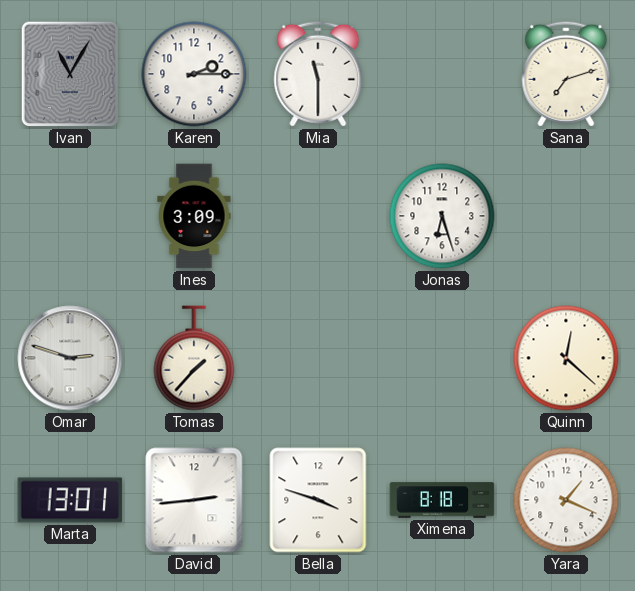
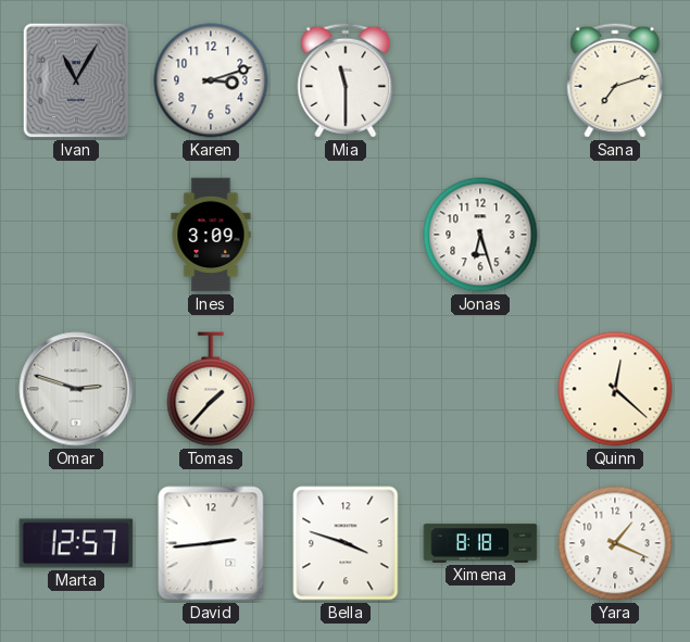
Karen: 2:15 -> 3:12 (211, 80)
Marta: 13:01 -> 12:57 (76, 543)
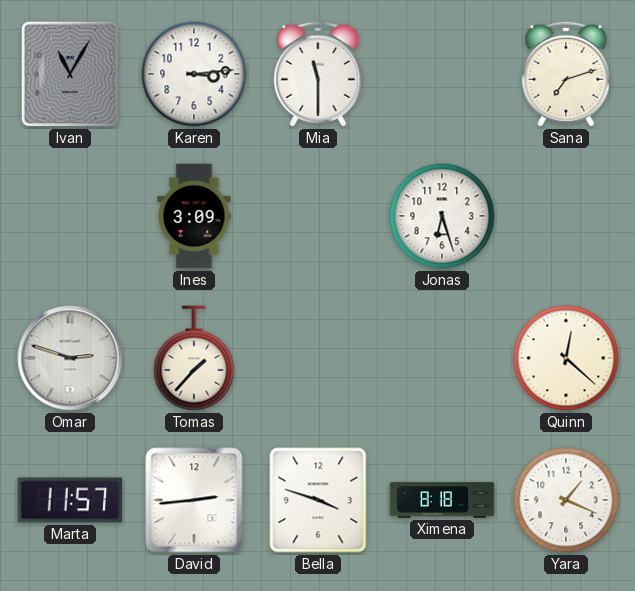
Karen: 3:12 -> 3:14 (194, 74)
Marta: 12:57 -> 11:57 (70, 500)
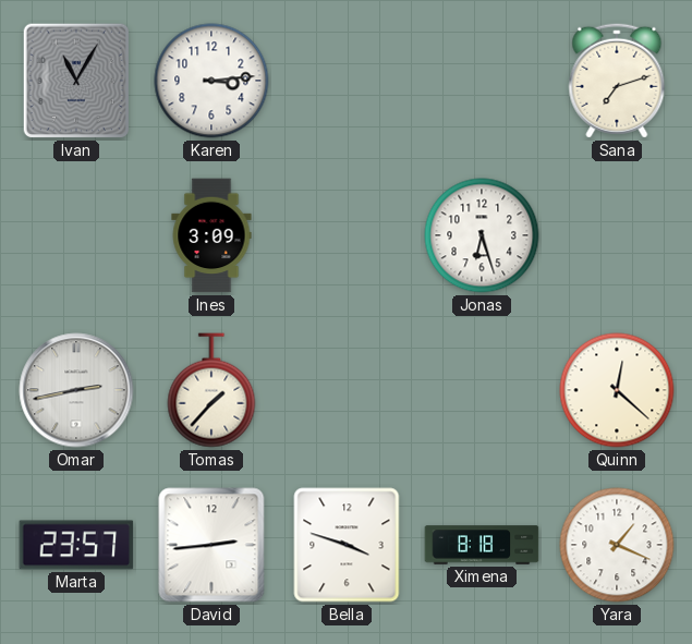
Mia: 11:30 -> none (318, 74)
Omar: 2:48 -> 2:43 (76, 390)
Marta: 11:57 -> 23:57 (76, 545)
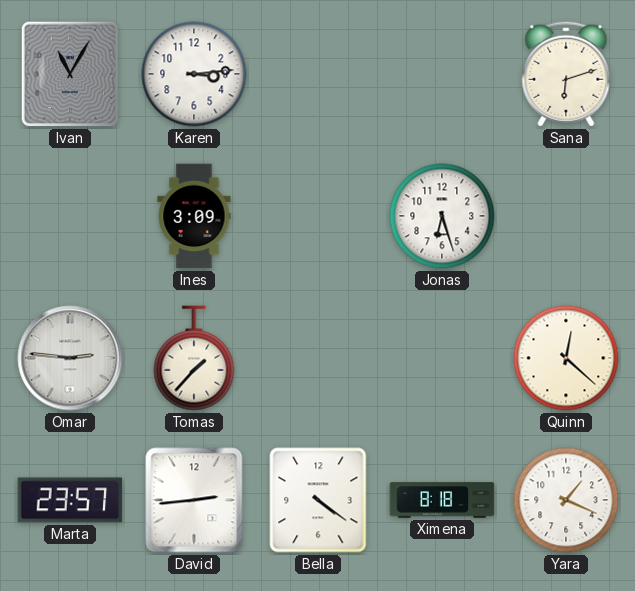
Sana: 7:12 -> 6:12 (566, 74)
Omar: 2:43 -> 2:46 (70, 358)
Bella: 3:48 -> 4:21 (318, 500)
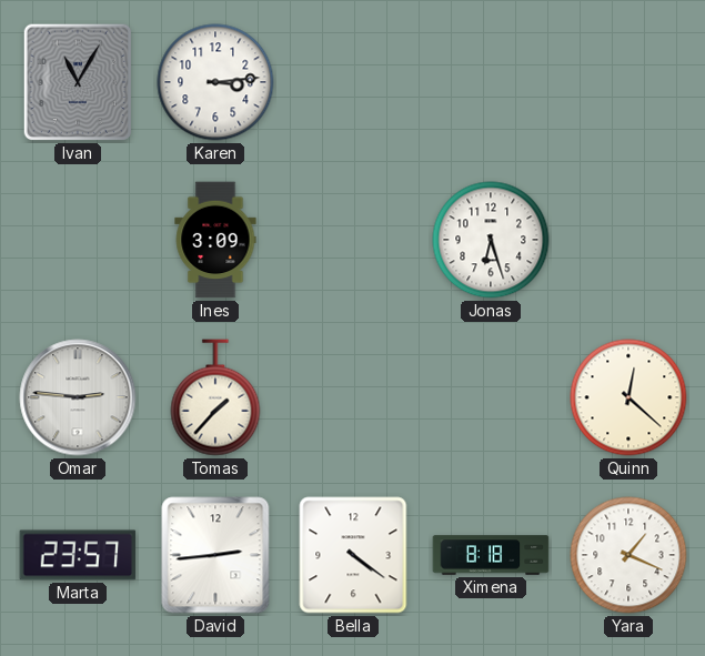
Sana: 6:12 -> none (566, 74)
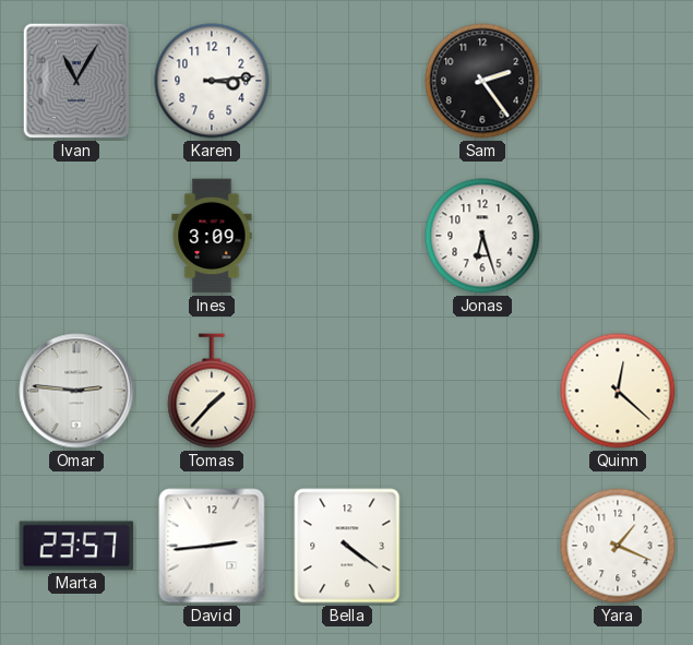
Sam: none -> 2:24 (482, 81)
Ximena: 8:18 -> none (491, 555)
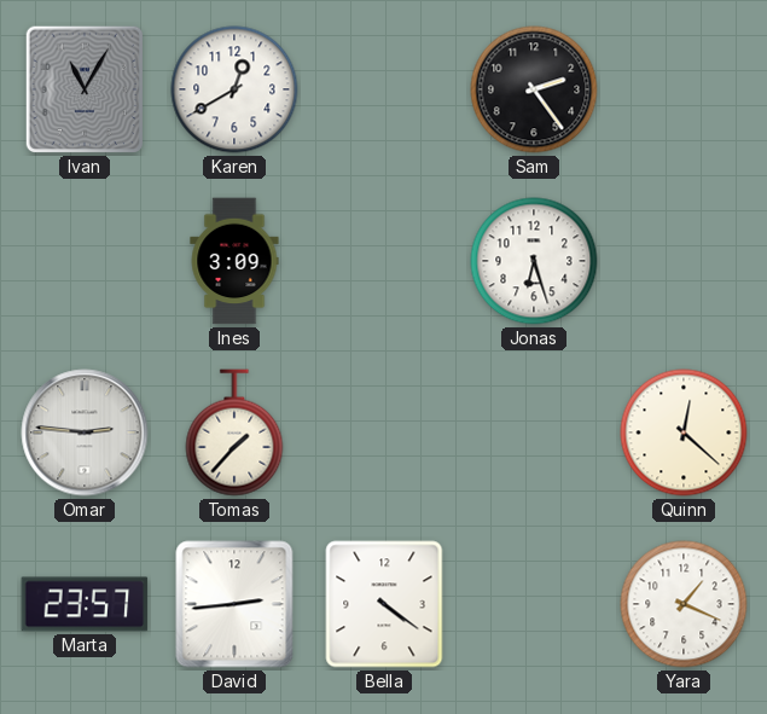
Karen: 3:14 -> 12:40 (234, 89)
